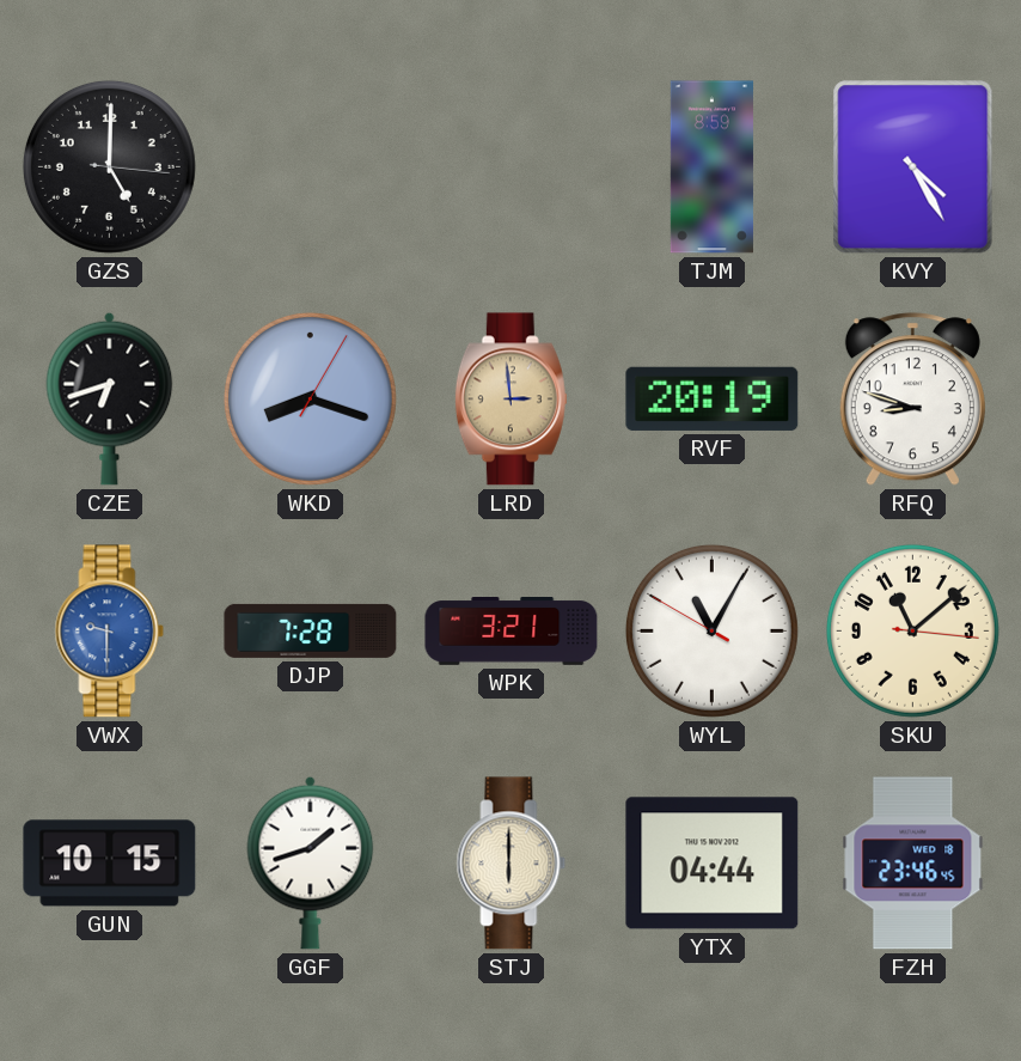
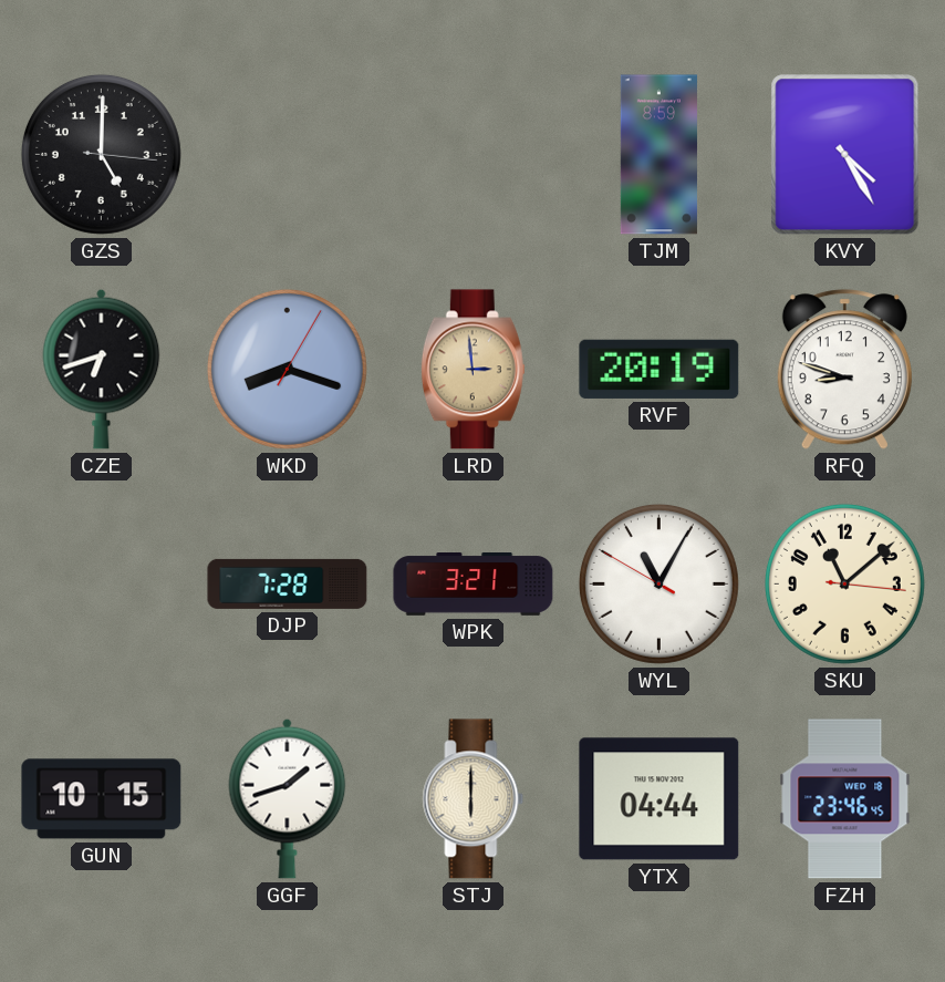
VWX: 9:30 -> none (110, 632)
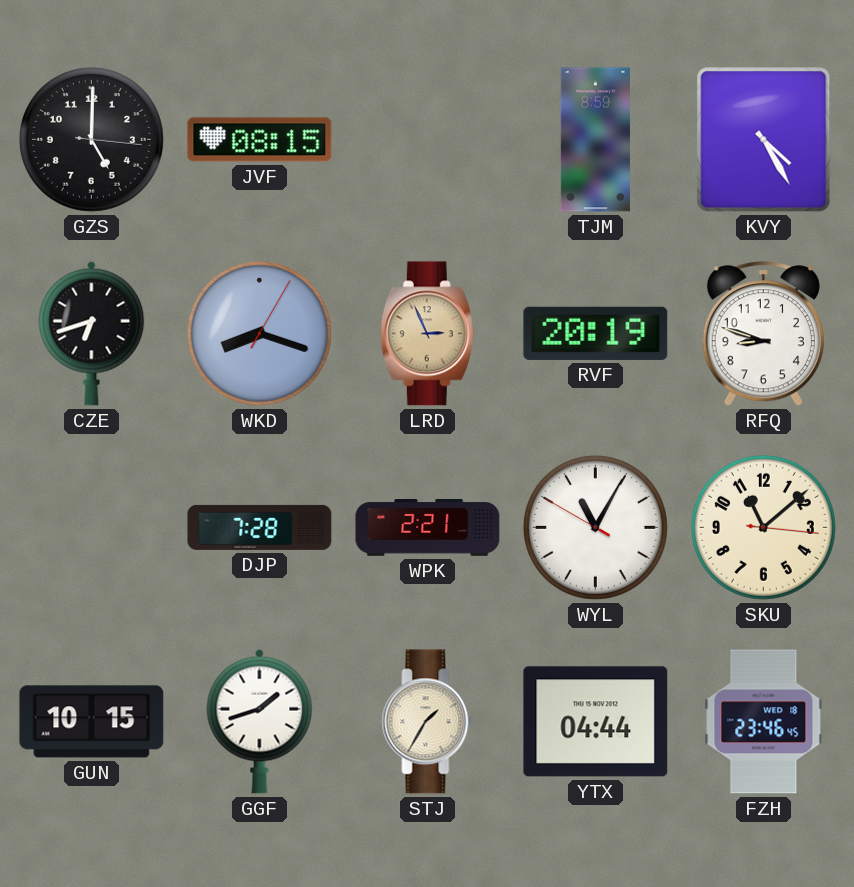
JVF: none -> 08:15 (260, 140)
LRD: 2:59 -> 2:56 (427, 334)
WPK: 3:21 -> 2:21 (428, 528)
STJ: 6:00 -> 1:35 (428, 722)
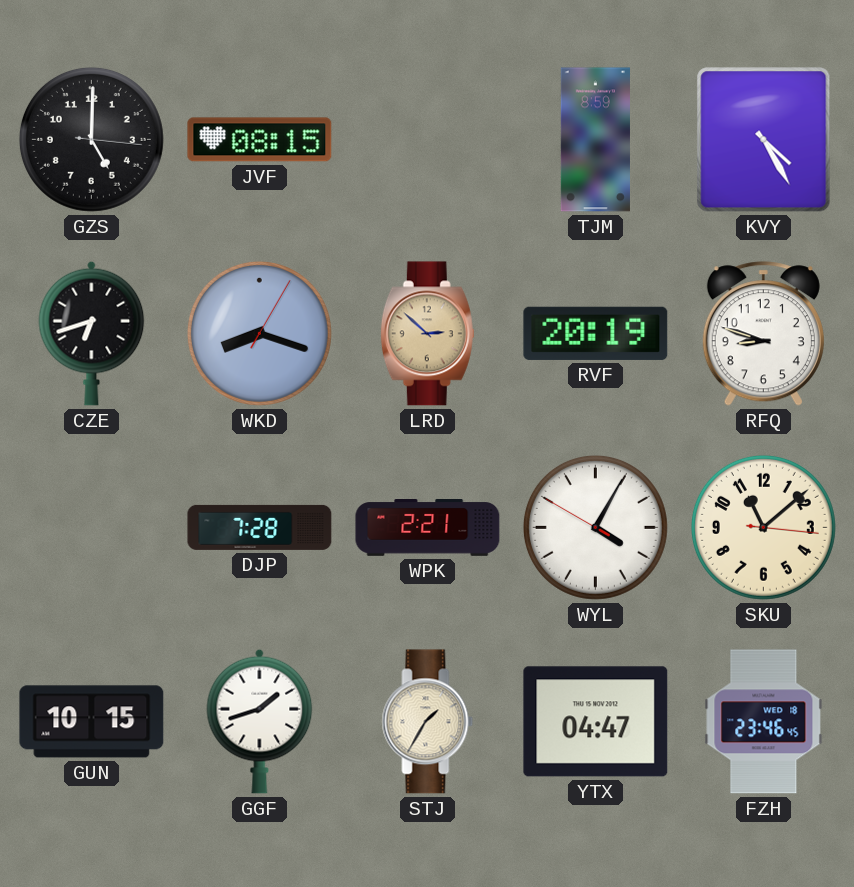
LRD: 2:56 -> 2:52 (427, 334)
WYL: 11:04 -> 4:04 (595, 527)
YTX: 04:44 -> 04:47 (596, 722)
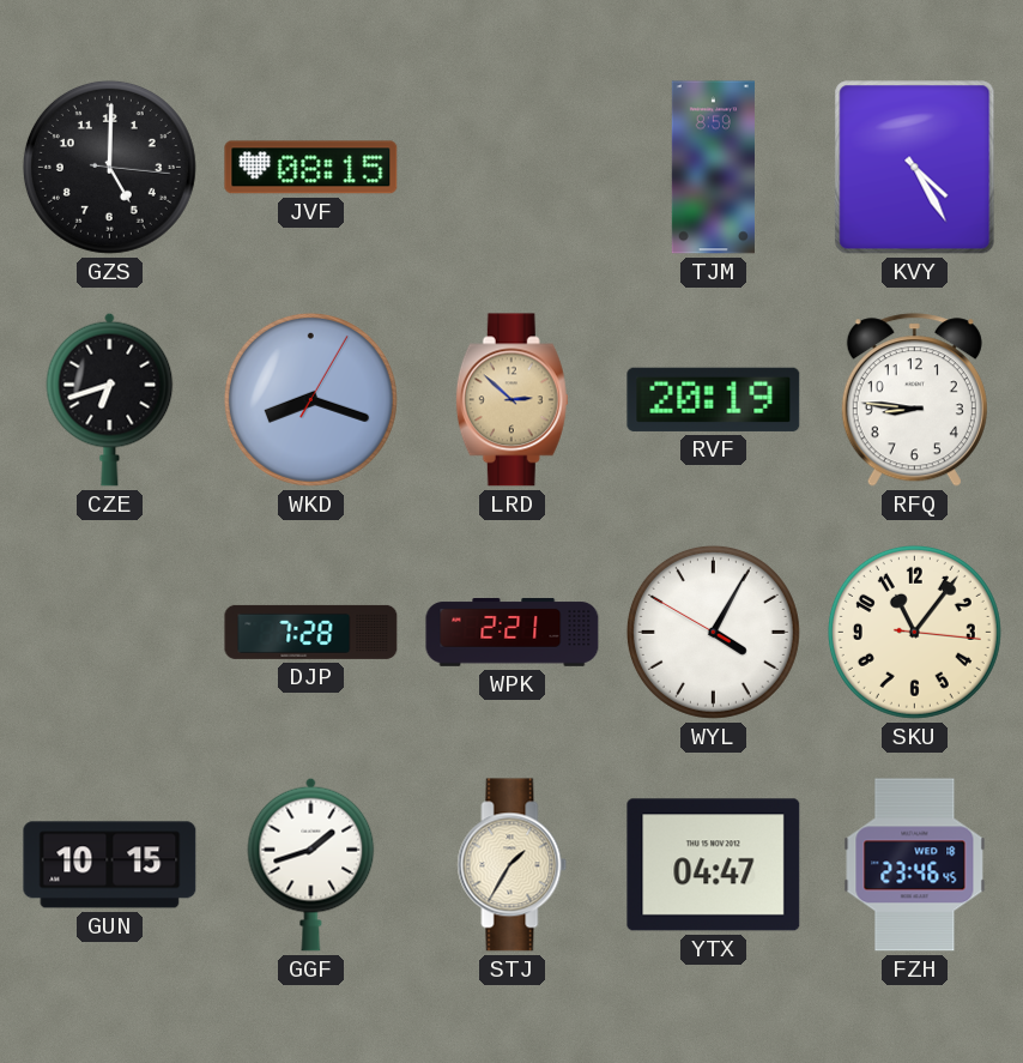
RFQ: 8:48 -> 8:46 (914, 400)
SKU: 11:08 -> 11:06 (914, 632)
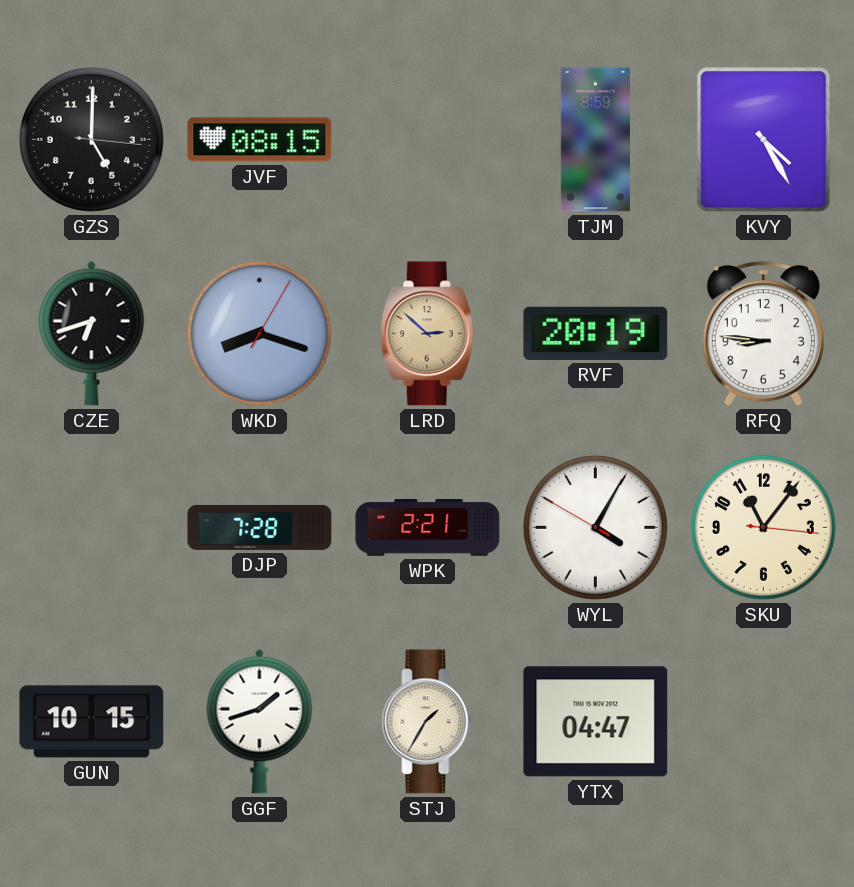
FZH: 23:46 -> none (915, 865)
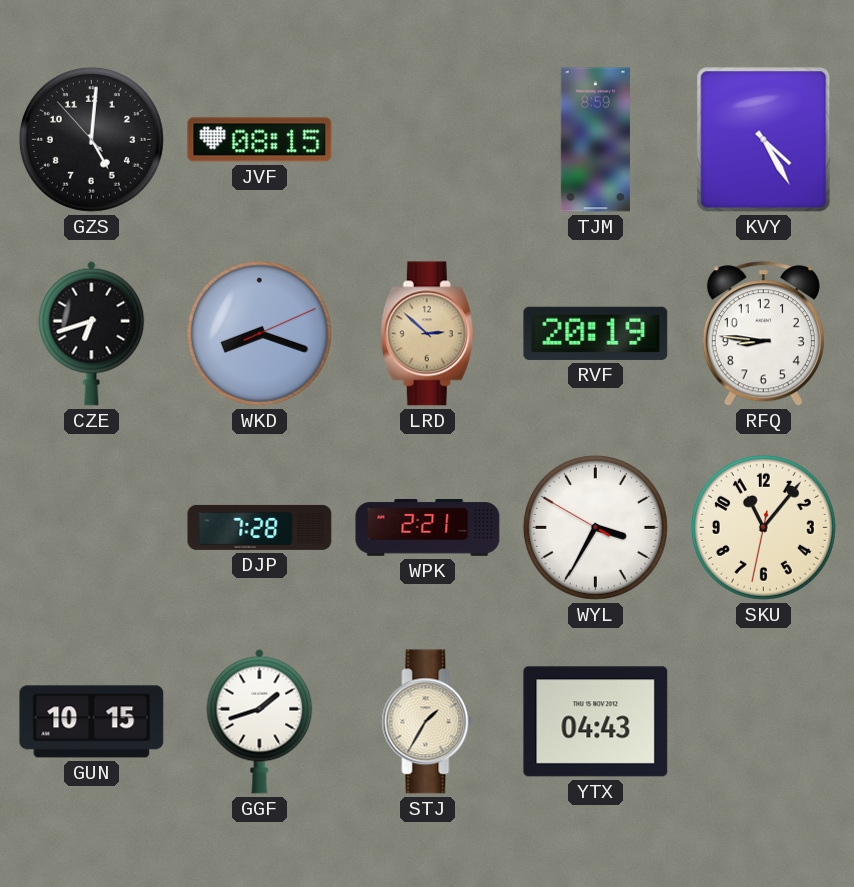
GZS: 5:00:16 -> 5:00:53 (91, 139)
WKD: 8:18:05 -> 8:18:11 (259, 333)
WYL: 4:04 -> 3:34 (595, 527)
SKU: 11:06:16 -> 11:06:32 (763, 527)
YTX: 04:47 -> 04:43 (596, 722)
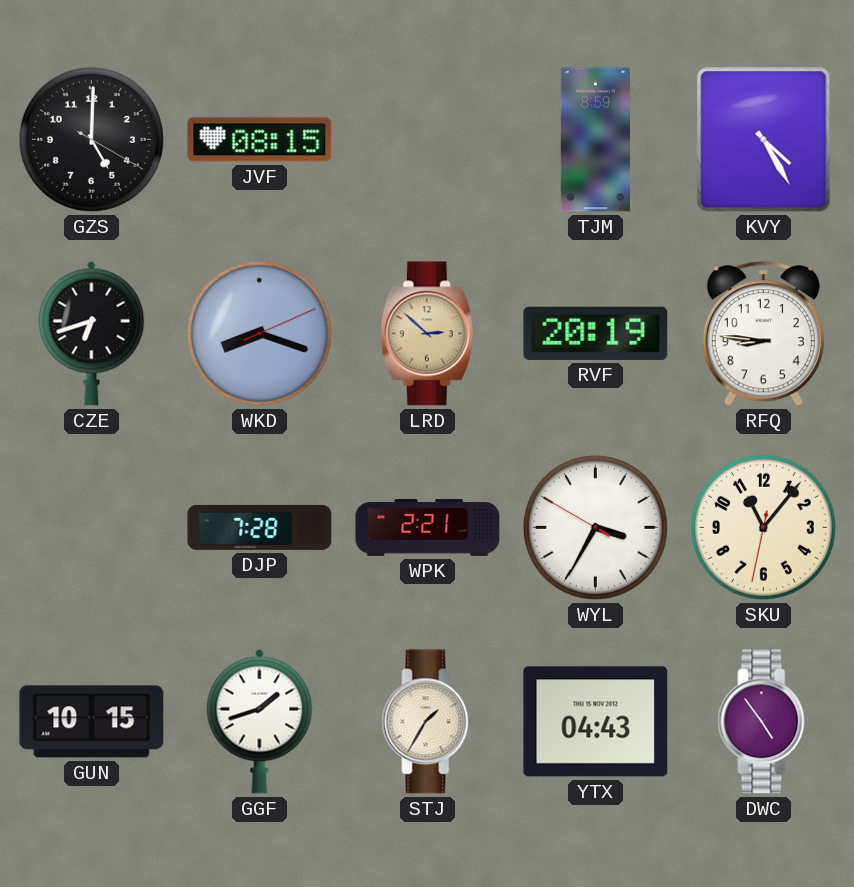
GZS: 5:00:53 -> 5:00:20 (91, 139)
DWC: none -> 4:54 (764, 722)
